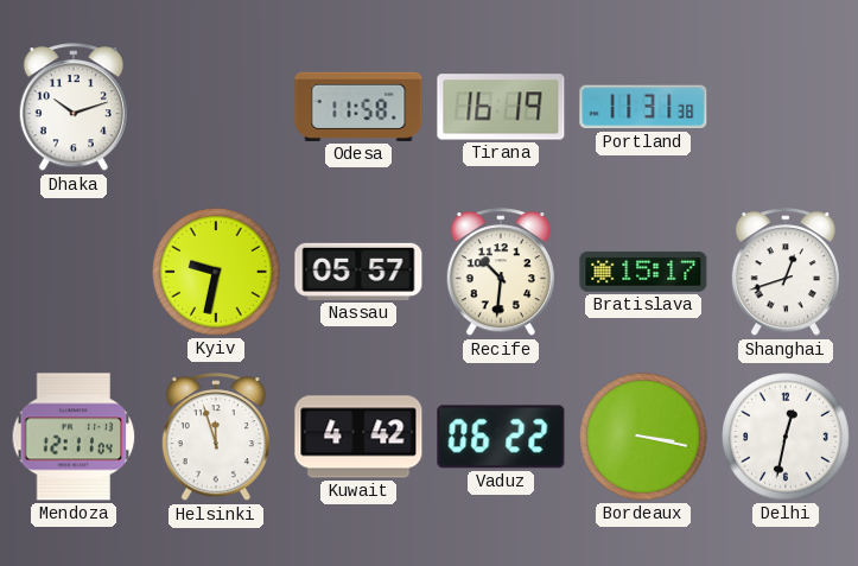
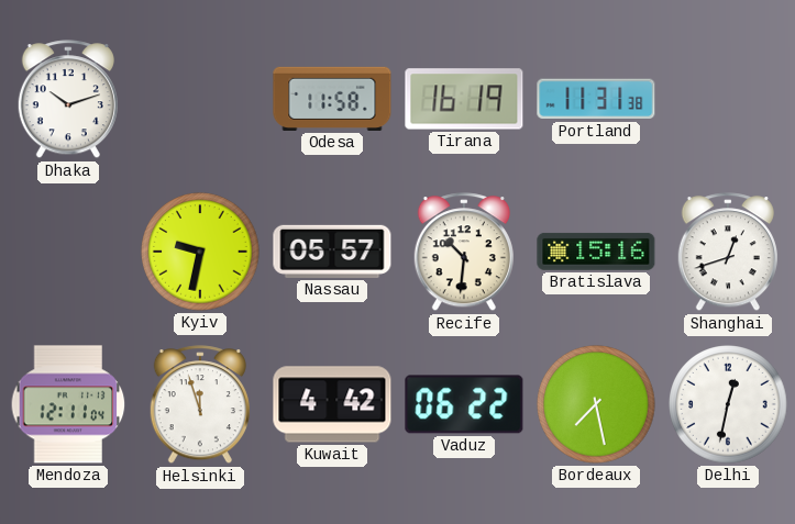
Bratislava: 15:17 -> 15:16 (596, 252)
Bordeaux: 3:17 -> 7:28 (596, 404)
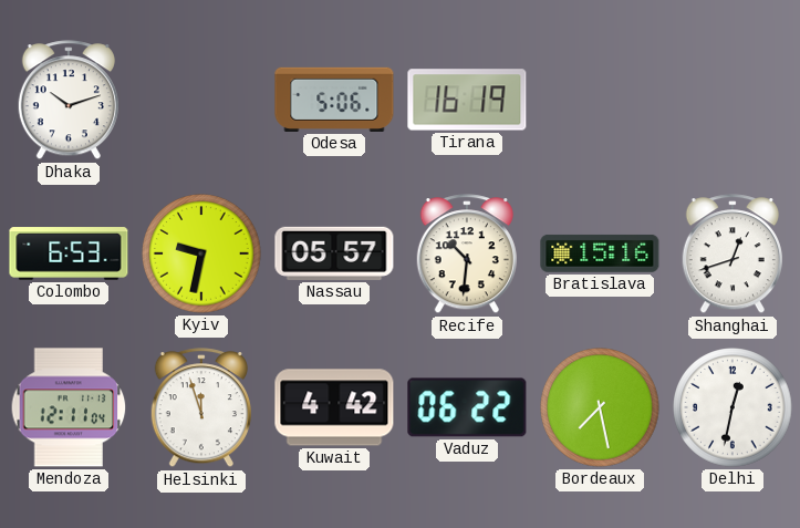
Odesa: 11:58 -> 5:06 (334, 100)
Portland: 11:31 -> none (596, 99)
Colombo: none -> 6:53 (69, 253)
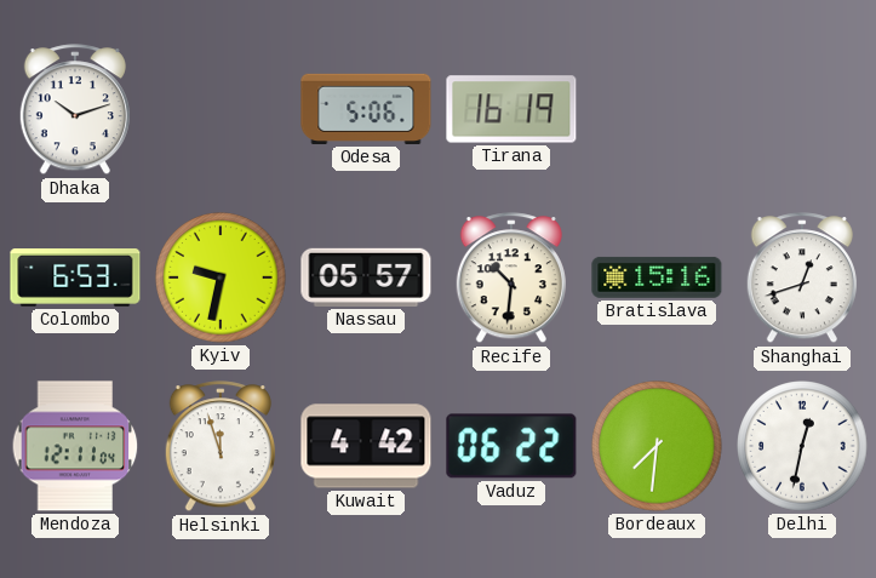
Bordeaux: 7:28 -> 7:31 (657, 446)
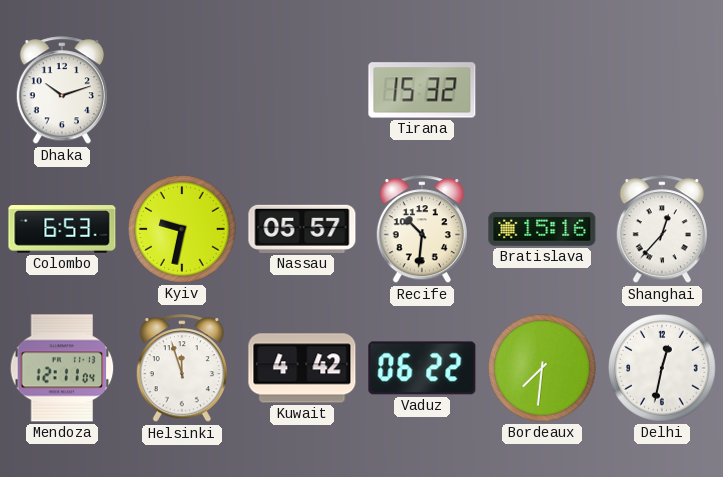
Odesa: 5:06 -> none (366, 109)
Tirana: 16:19 -> 15:32 (422, 90)
Shanghai: 12:42 -> 12:37 (662, 230)
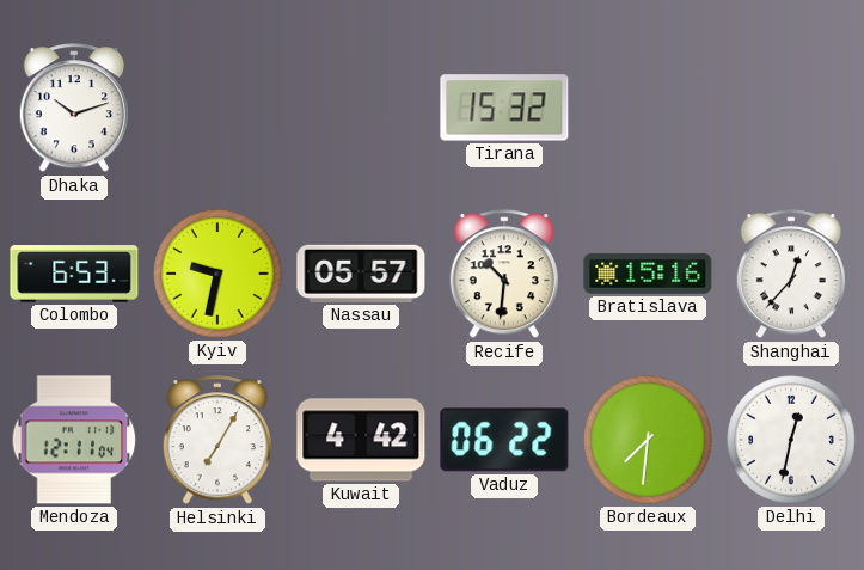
Helsinki: 11:57 -> 7:05 (217, 441)
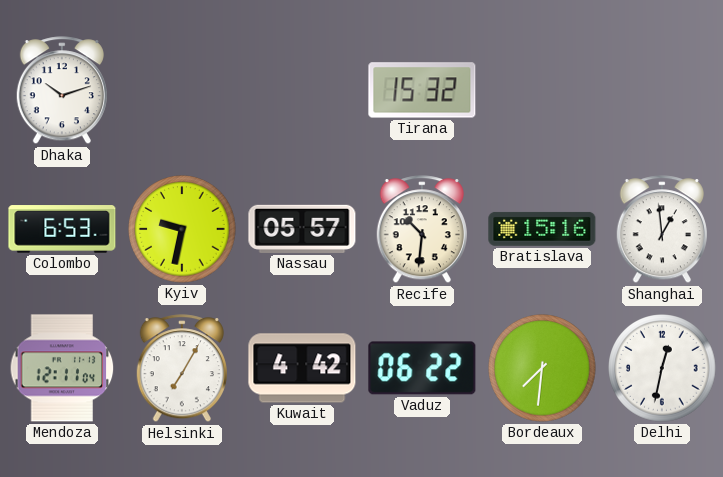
Shanghai: 12:37 -> 12:59 (662, 230)
